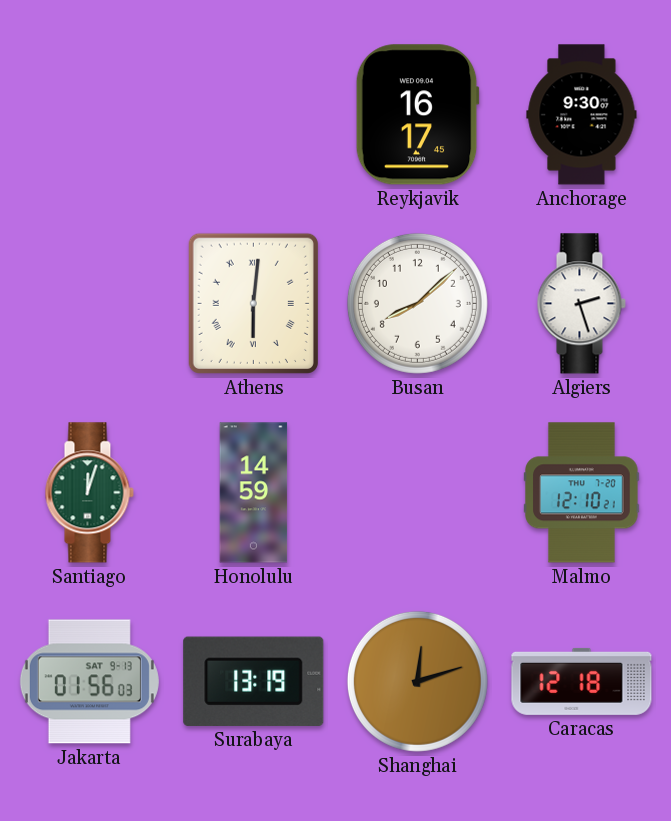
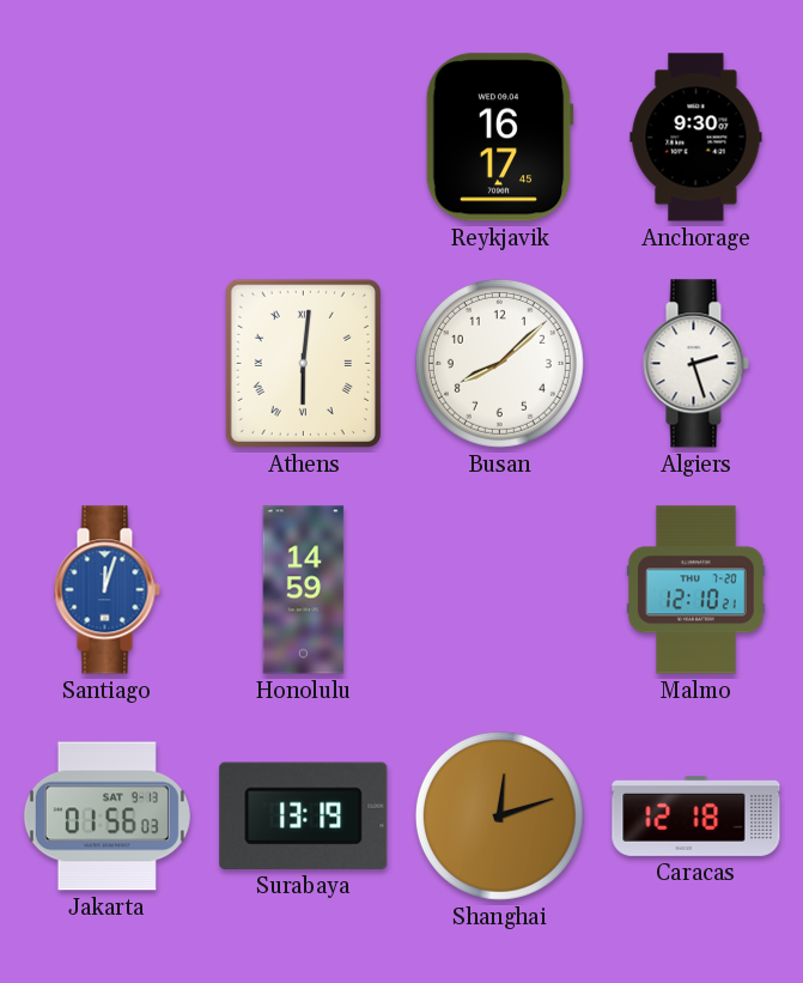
Santiago dial: green -> blue (107, 590)
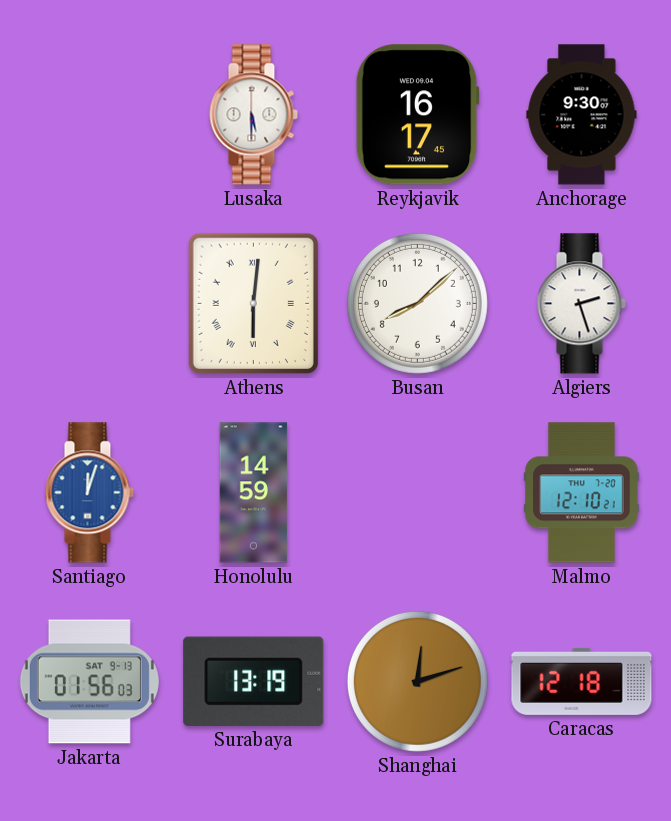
Lusaka: none -> 5:30 (253, 115)
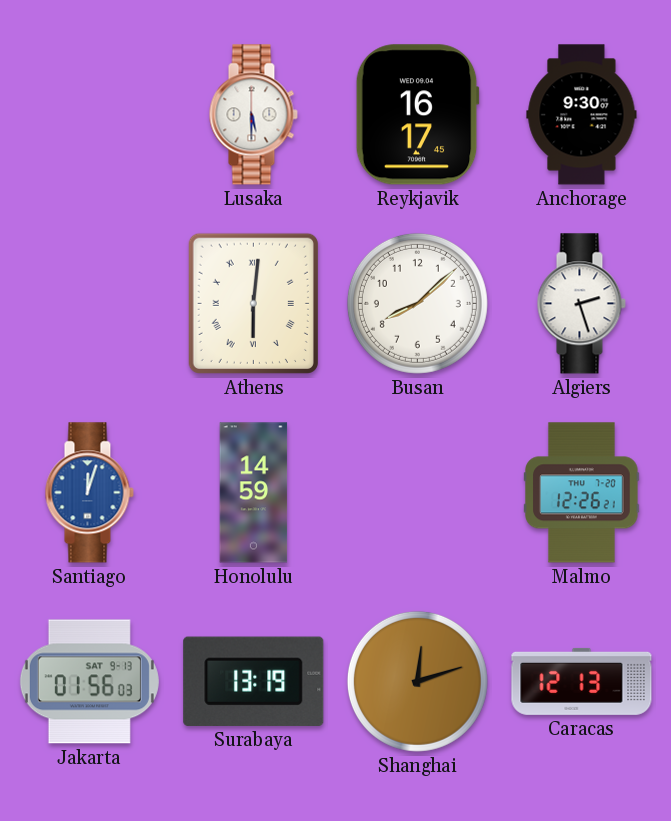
Malmo: 12:10 -> 12:26 (582, 493)
Caracas: 12:18 -> 12:13 (582, 681)
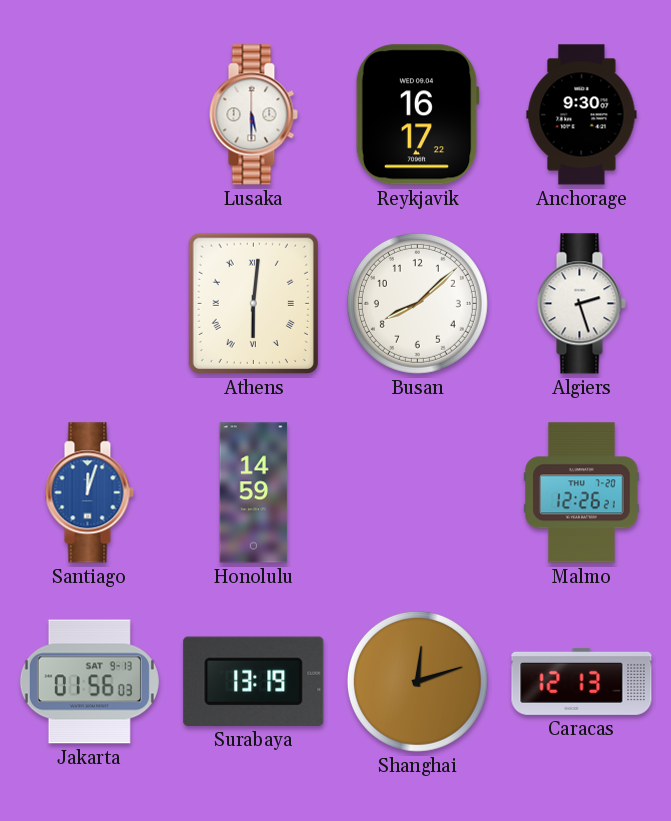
Reykjavik: 16:17:45 -> 16:17:22 (417, 115)
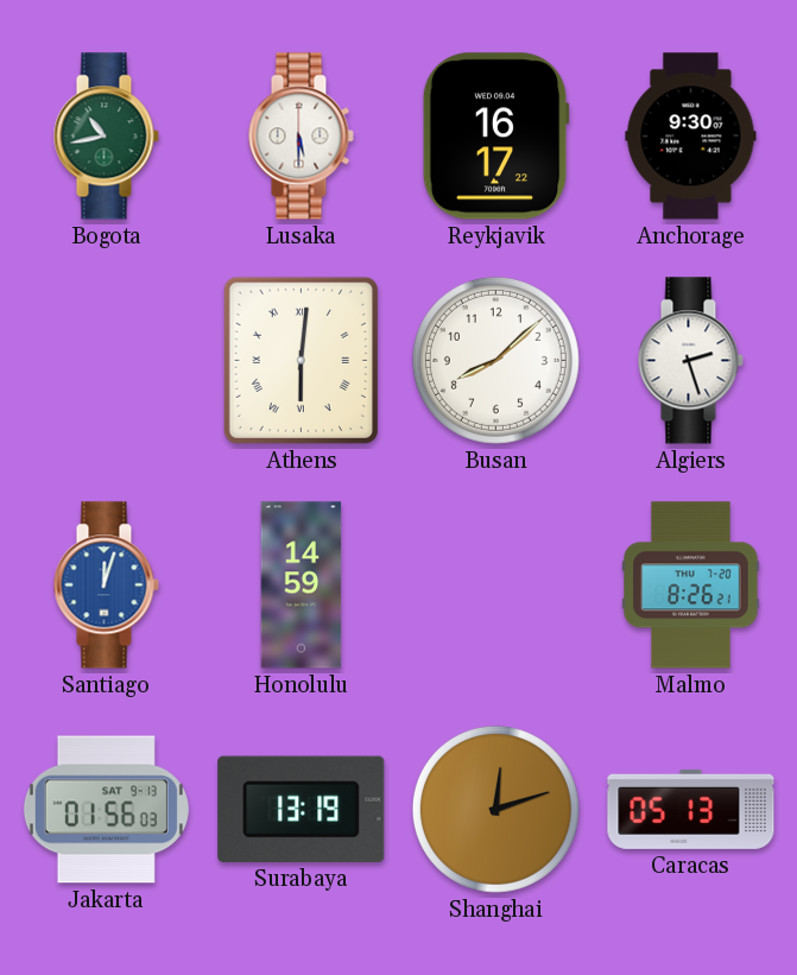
Bogota: none -> 10:43 (106, 137)
Malmo: 12:26 -> 8:26 (691, 585)
Caracas: 12:13 -> 05:13 (691, 809)
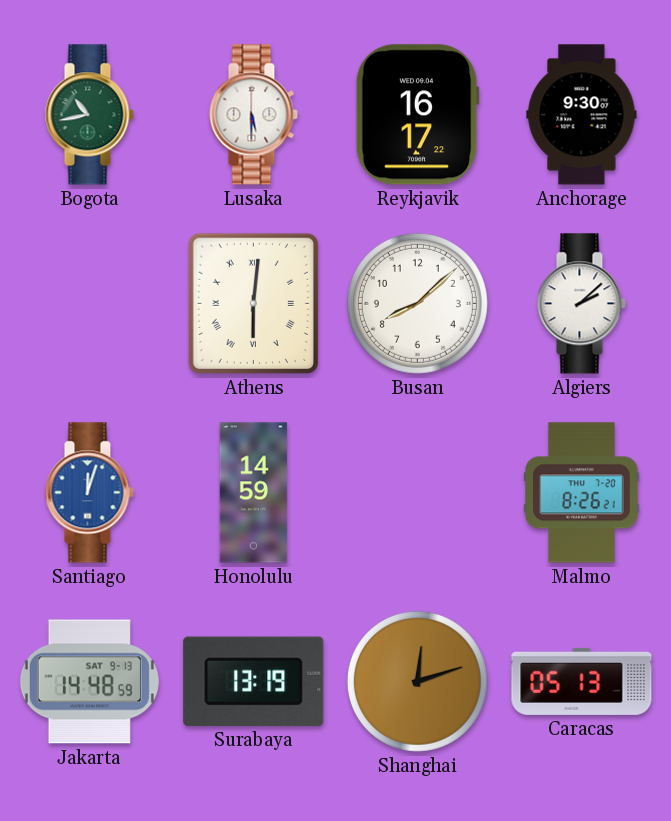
Algiers: 2:27 -> 2:08 (581, 304)
Jakarta: 01:56 -> 14:48 (89, 682)
